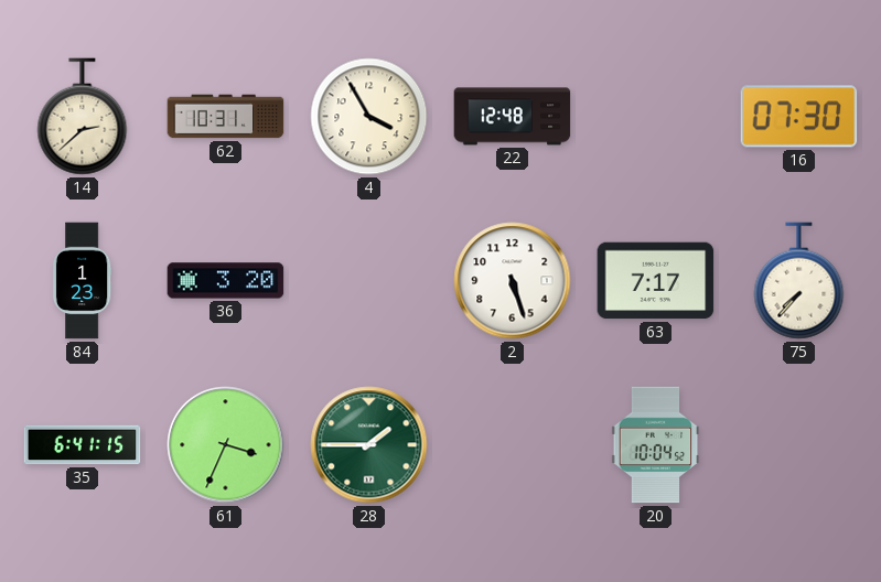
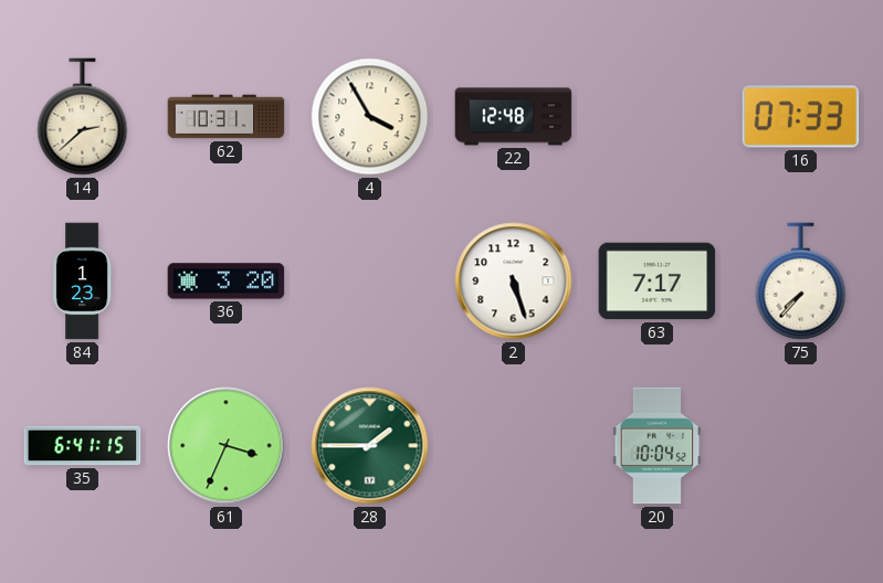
16: 07:30 -> 07:33 (801, 117)
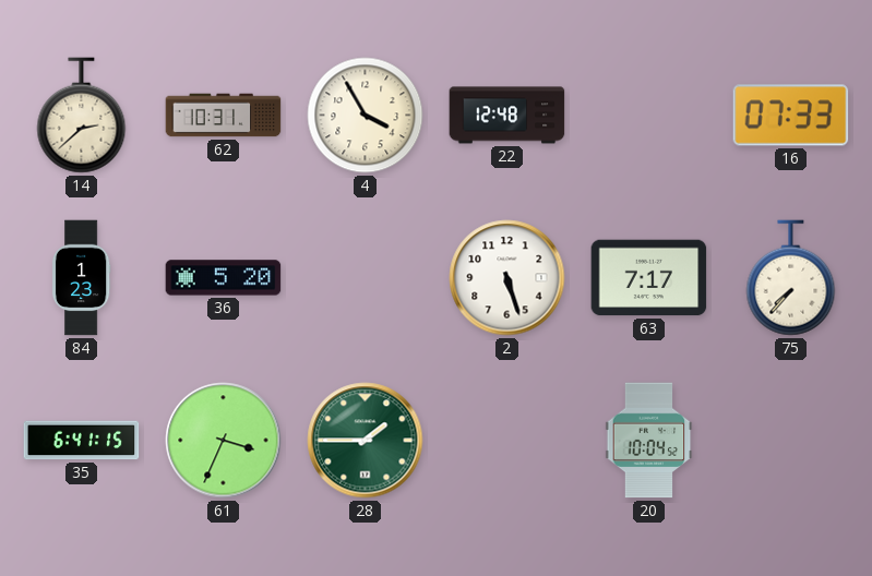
36: 3:20 -> 5:20 (224, 278)
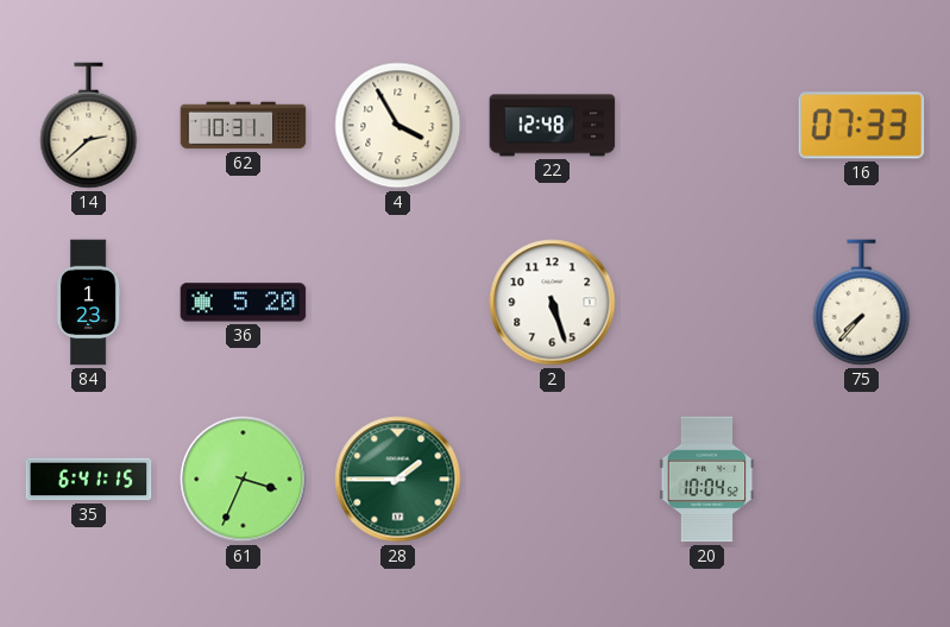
63: 7:17 -> none (649, 278)
